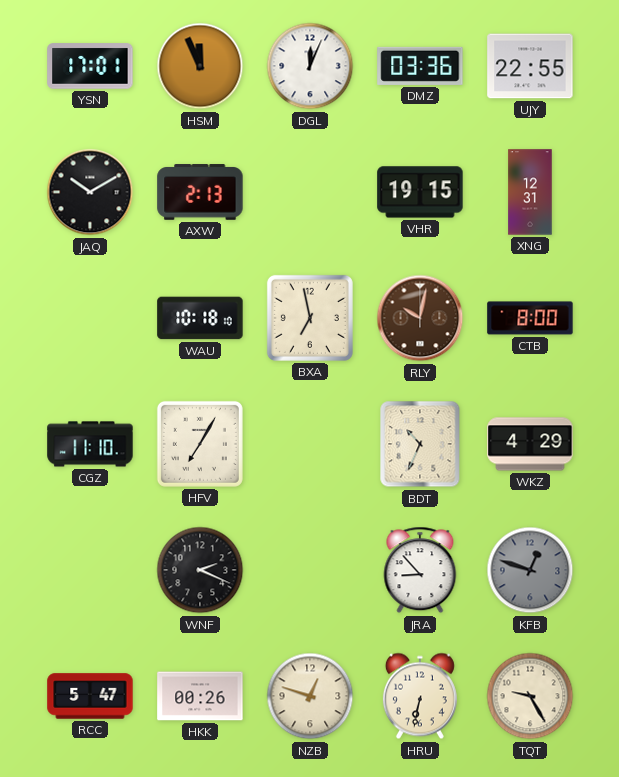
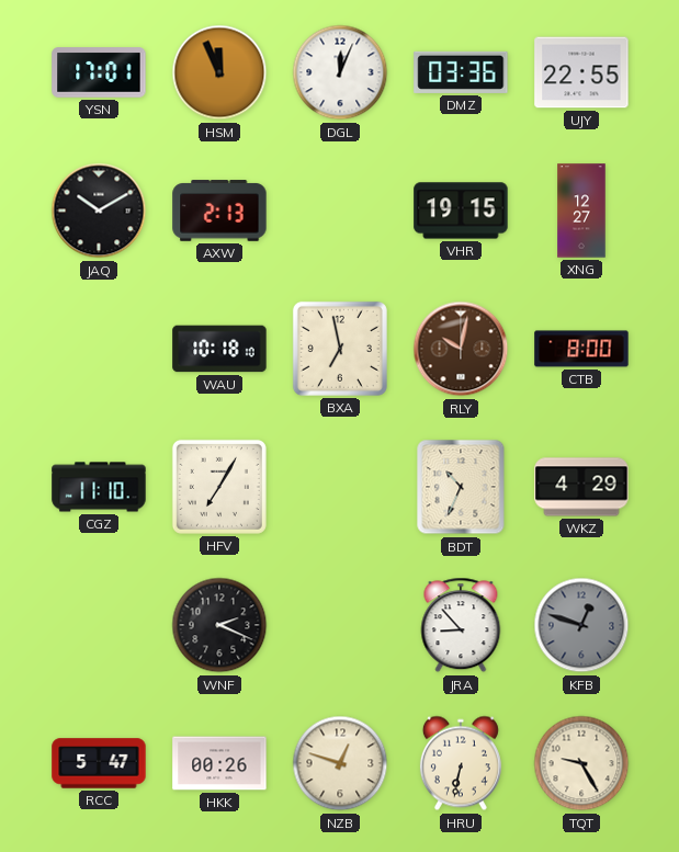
XNG: 12:31 -> 12:27 (581, 211)
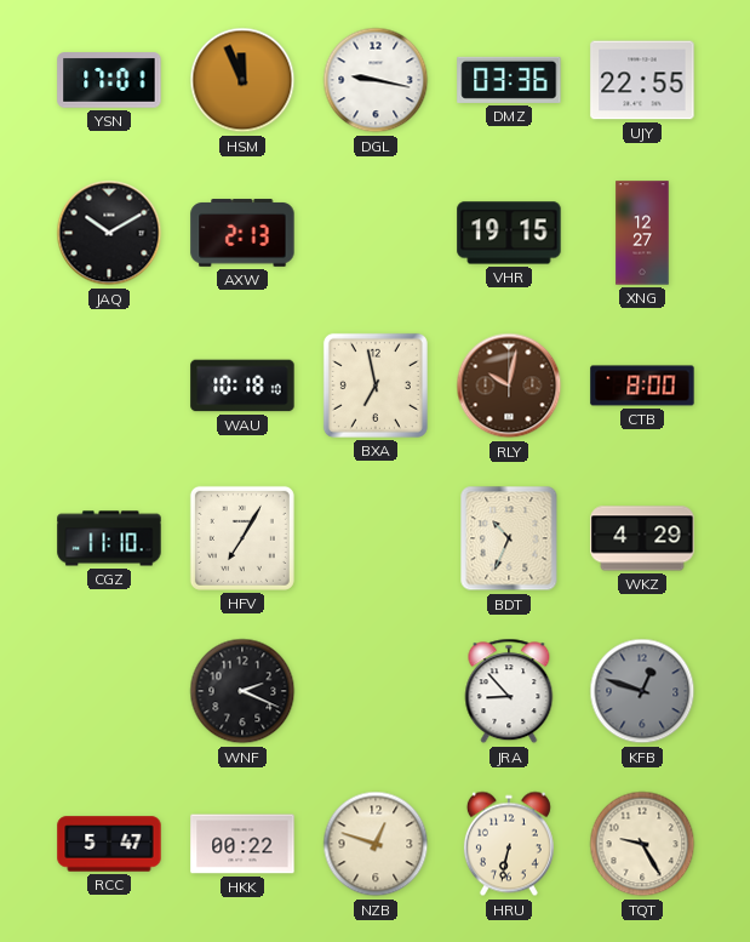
DGL: 12:04 -> 9:17 (376, 80)
HKK: 00:26 -> 00:22 (242, 844)
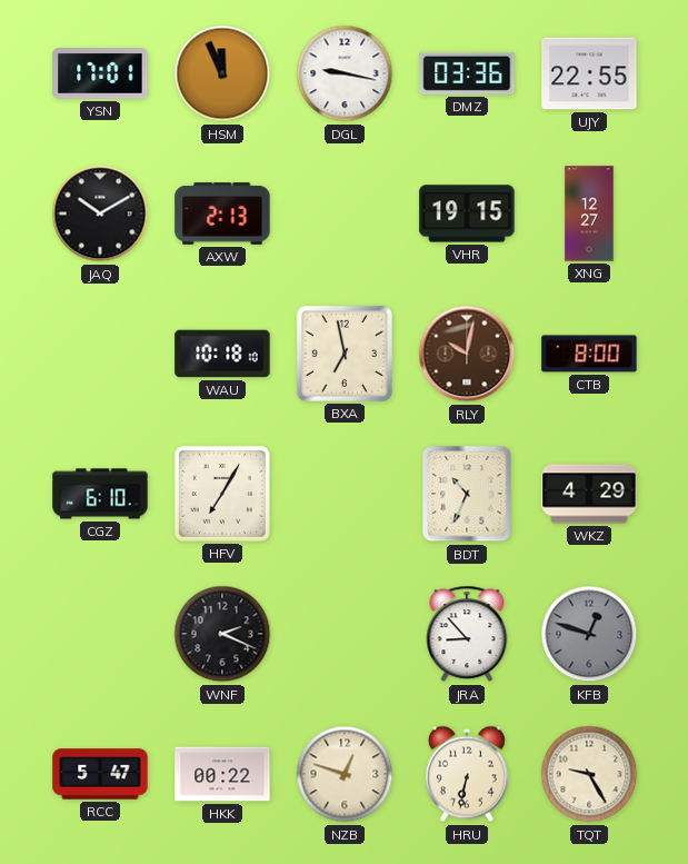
CGZ: 11:10 -> 6:10 (100, 494)
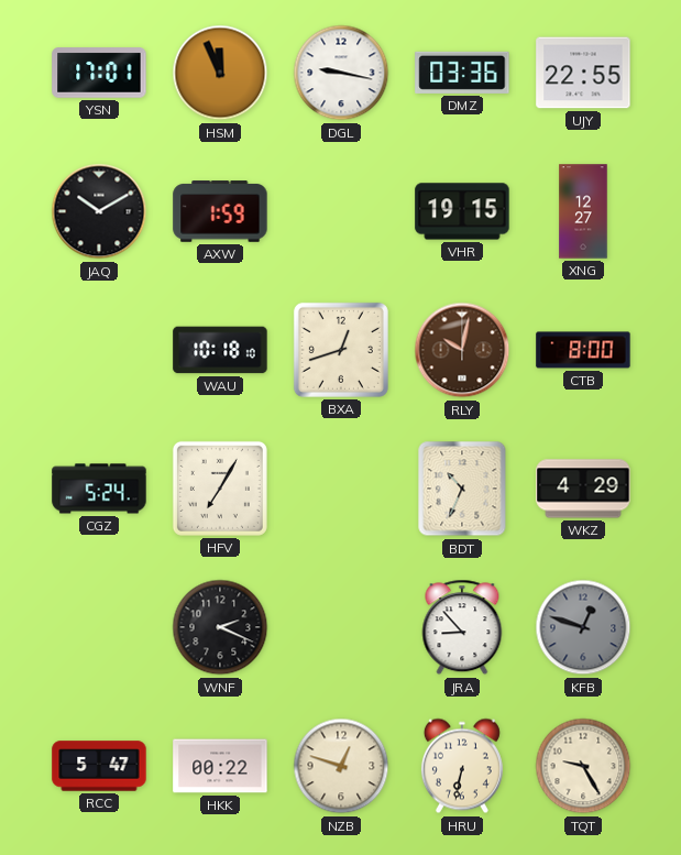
AXW: 2:13 -> 1:59 (220, 211)
BXA: 6:58 -> 12:42 (341, 350)
CGZ: 6:10 -> 5:24 (99, 489)
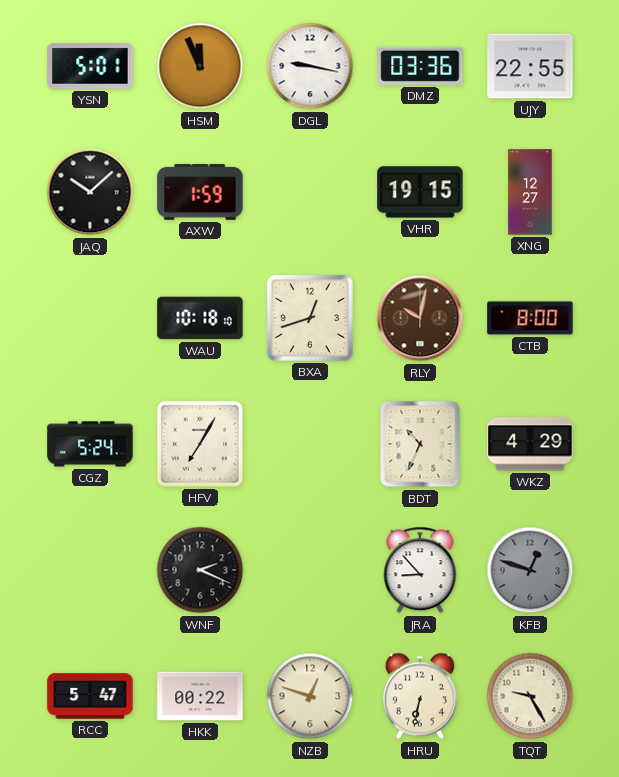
YSN: 17:01 -> 5:01 (90, 66)
JAQ: 10:10 -> 10:08 (90, 192)
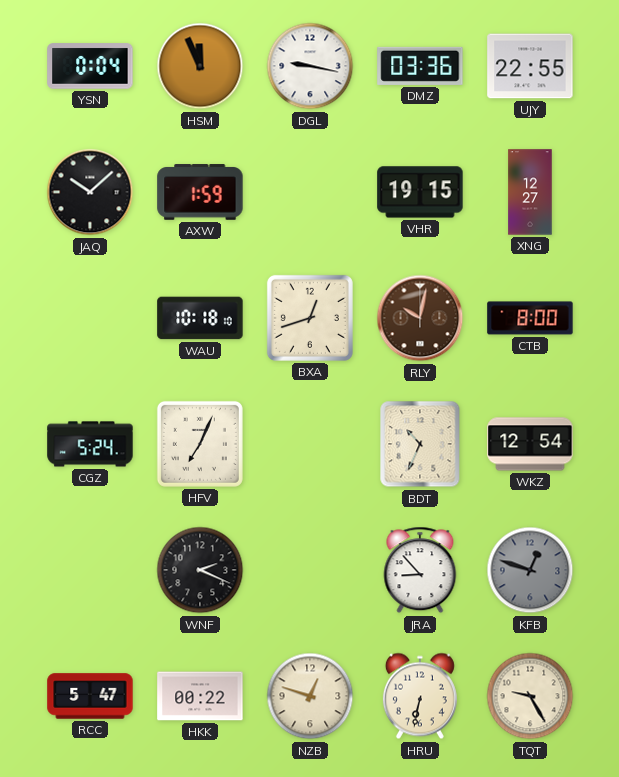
YSN: 5:01 -> 0:04 (90, 66)
HFV: 7:05 -> 7:04 (200, 444)
WKZ: 4:29 -> 12:54 (530, 444)
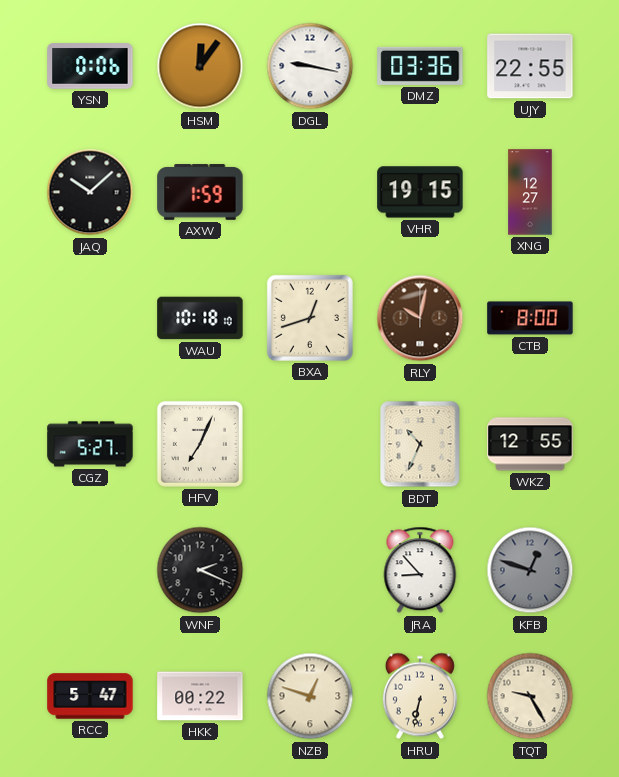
YSN: 0:04 -> 0:06 (90, 66)
HSM: 11:56 -> 12:06 (200, 66)
CGZ: 5:24 -> 5:27 (90, 444)
WKZ: 12:54 -> 12:55 (530, 444)
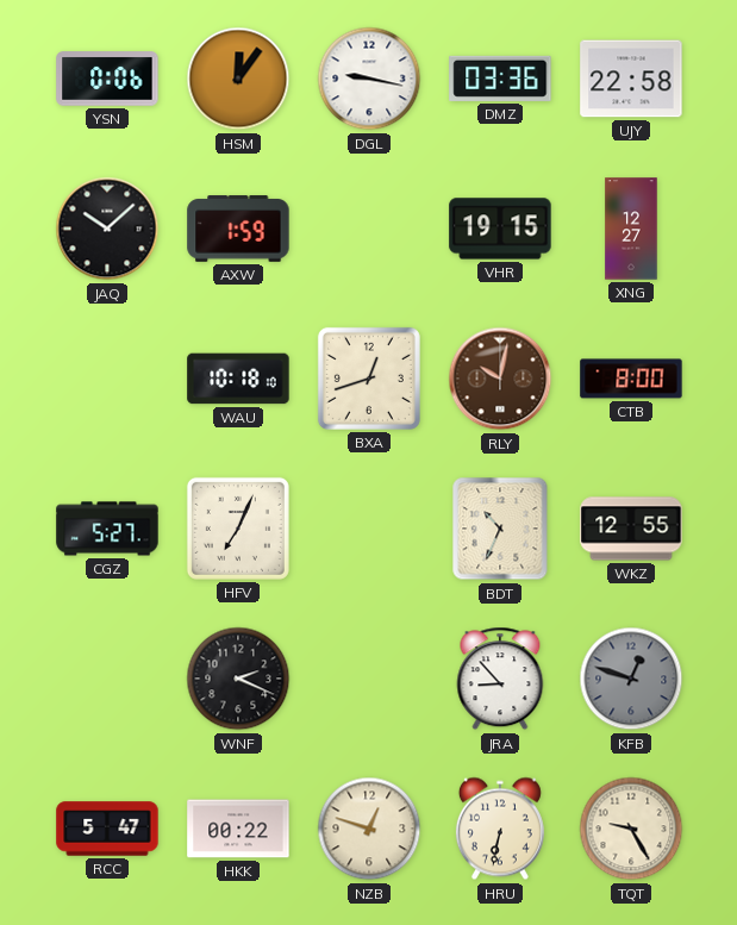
UJY: 22:55 -> 22:58 (631, 79)
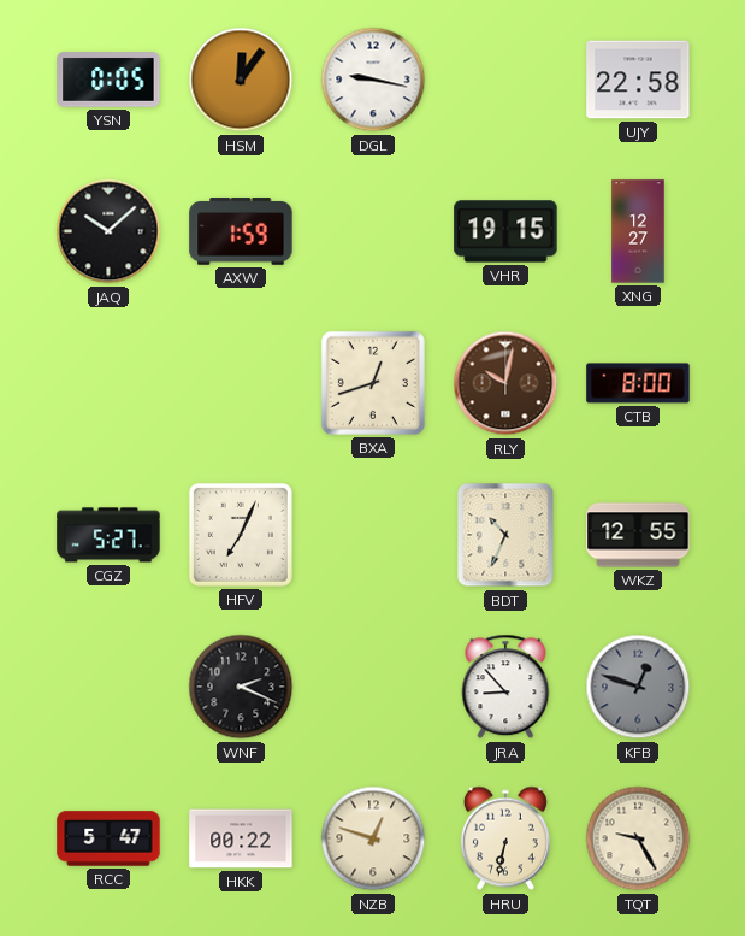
YSN: 0:06 -> 0:05 (108, 80)
DMZ: 03:36 -> none (500, 79)
WAU: 10:18 -> none (238, 379)
